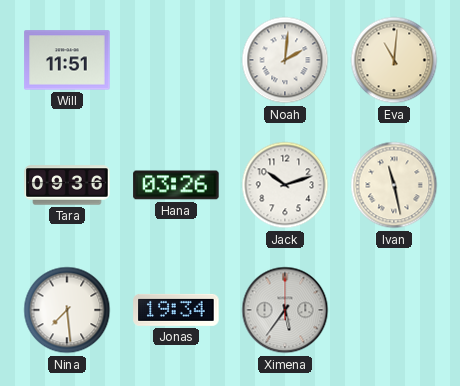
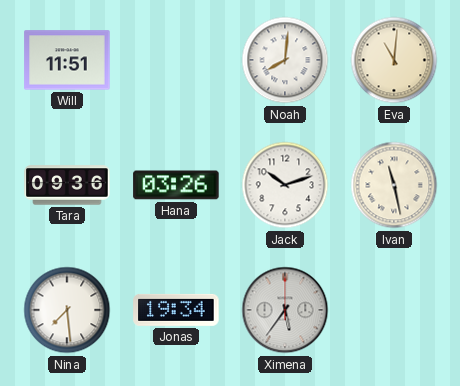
Noah: 2:01 -> 8:01 (285, 60)
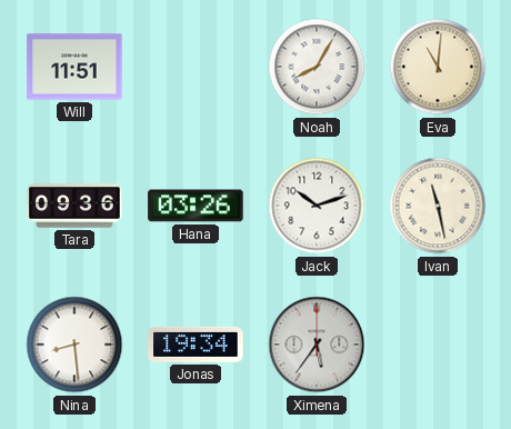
Noah: 8:01 -> 8:05 (317, 67)
Nina: 7:29 -> 8:29 (74, 345)
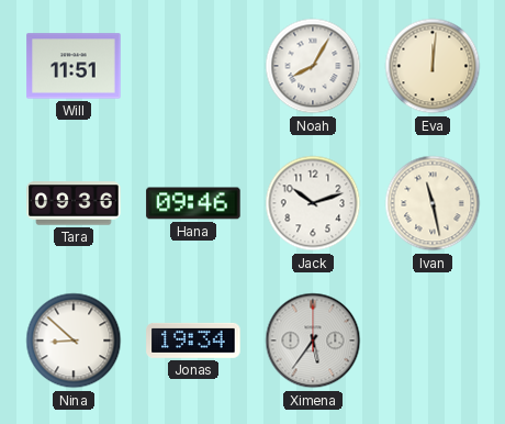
Eva: 11:01 -> 12:01 (433, 66)
Hana: 03:26 -> 09:46 (193, 203)
Nina: 8:29 -> 8:52 (74, 341)
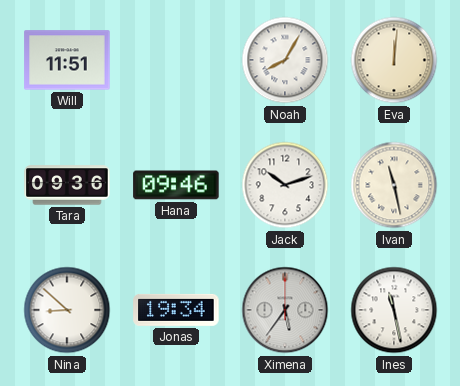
Ines: none -> 11:28 (394, 310)
